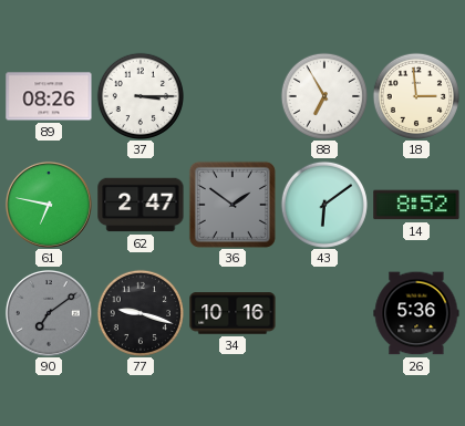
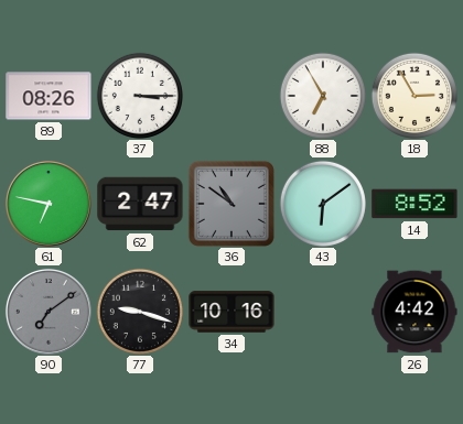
18: 2:59 -> 2:55 (413, 95)
36: 1:51 -> 10:51 (232, 204)
26: 5:36 -> 4:42 (414, 312)
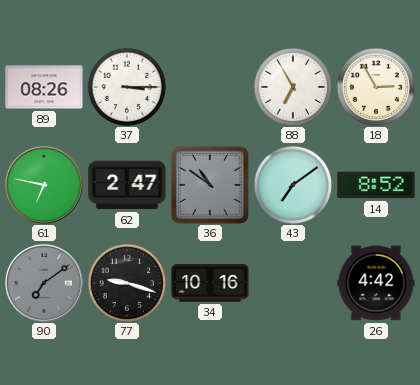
43: 6:09 -> 7:09 (292, 184)
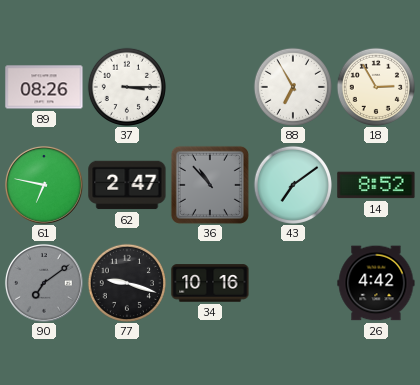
36: 10:51 -> 10:53 (210, 185)
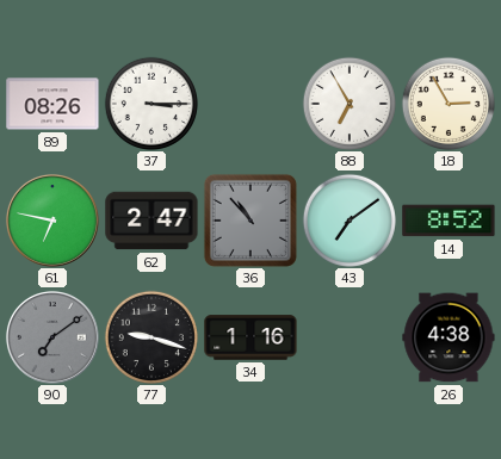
34: 10:16 -> 1:16 (250, 337)
26: 4:42 -> 4:38 (449, 337)
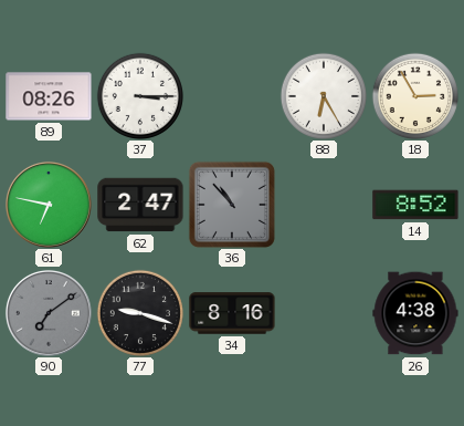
88: 6:55 -> 6:25 (323, 95)
43: 7:09 -> none (348, 219)
34: 1:16 -> 8:16 (232, 313)
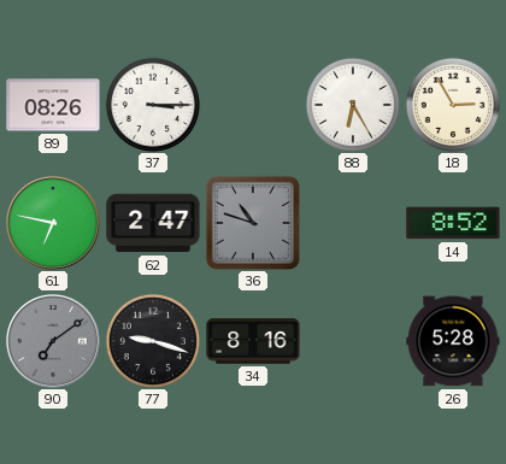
36: 10:53 -> 10:48 (253, 223)
26: 4:38 -> 5:28 (453, 341)
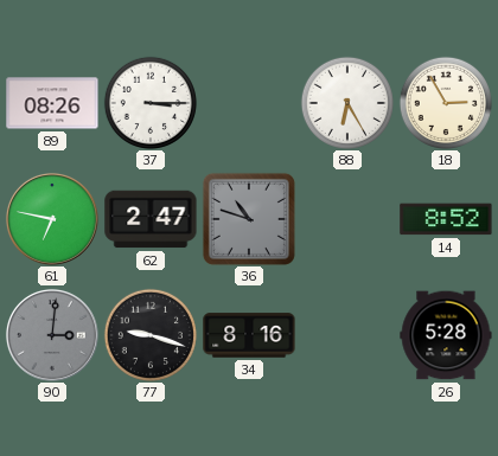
90: 7:09 -> 3:01 (52, 335)
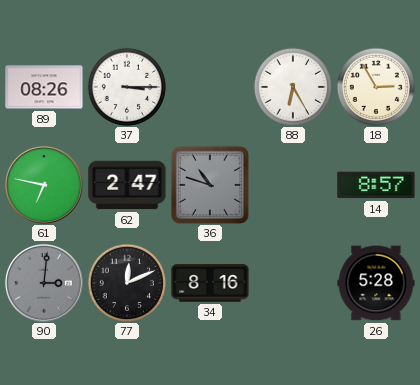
14: 8:52 -> 8:57 (376, 185)
77: 9:18 -> 12:11 (126, 282)
